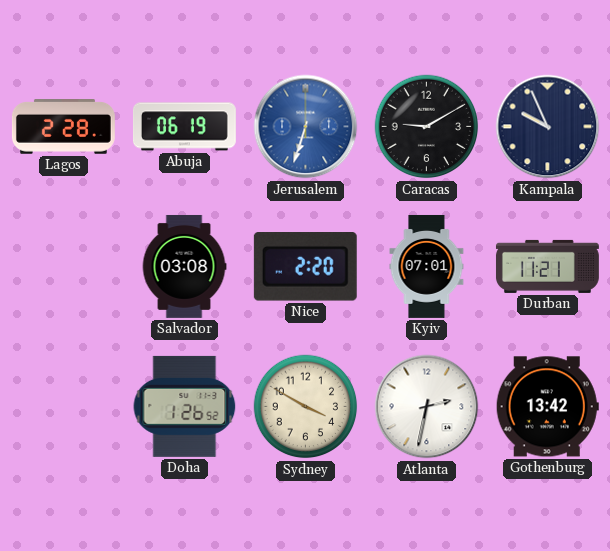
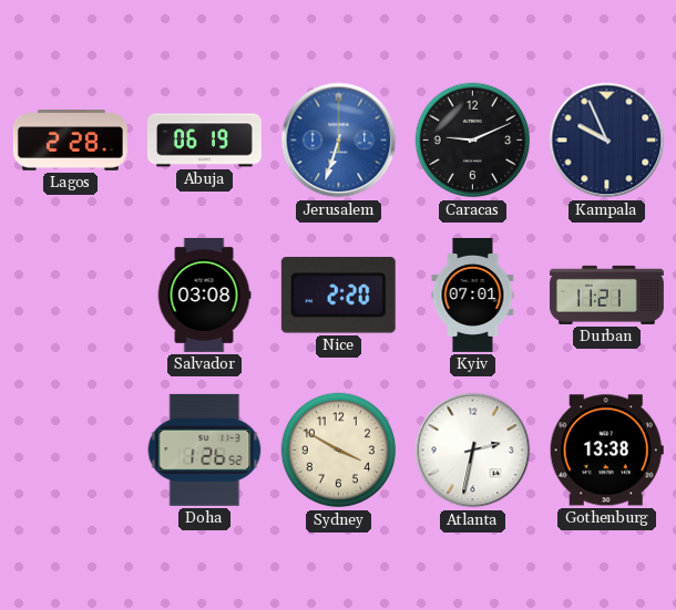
Caracas: 9:10 -> 9:11 (473, 141)
Gothenburg: 13:42 -> 13:38 (606, 451)
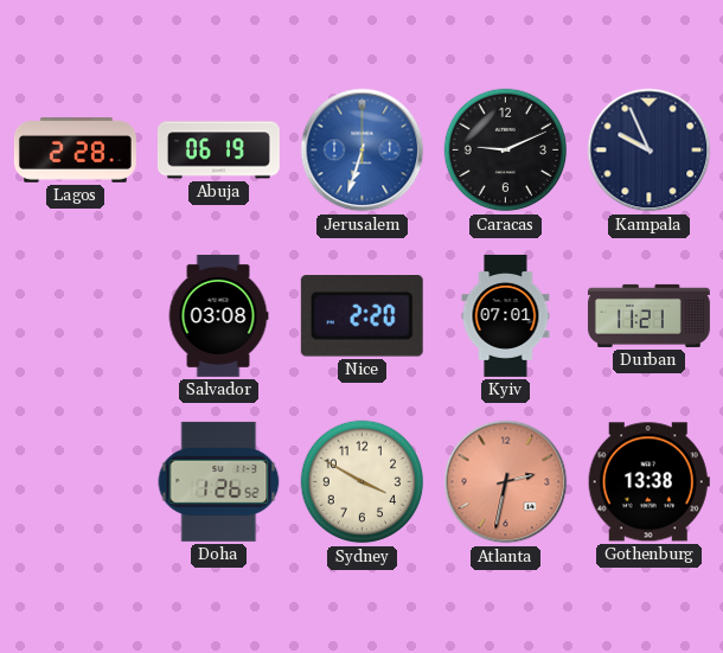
Atlanta dial: white -> salmon (506, 482)
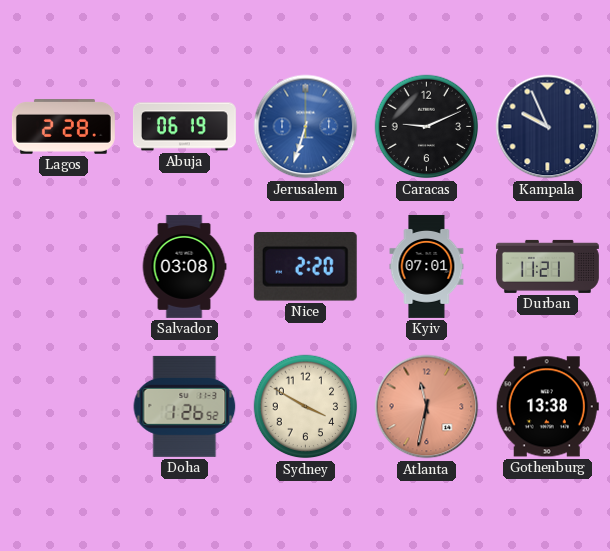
Atlanta: 2:32 -> 11:32 (427, 407)
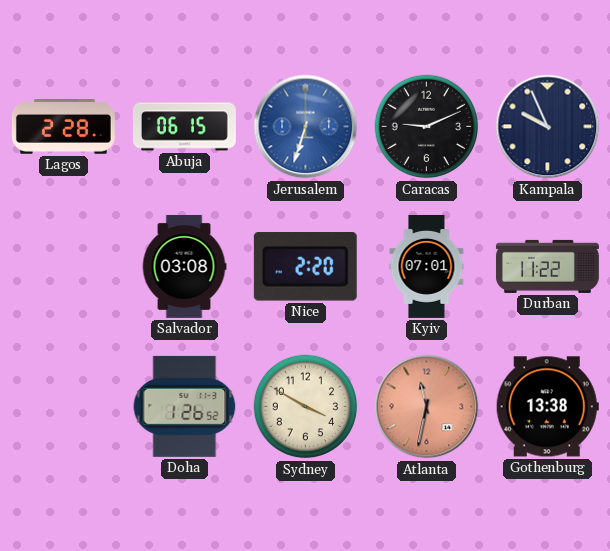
Abuja: 06:19 -> 06:15 (184, 127)
Durban: 11:21 -> 11:22 (547, 266)
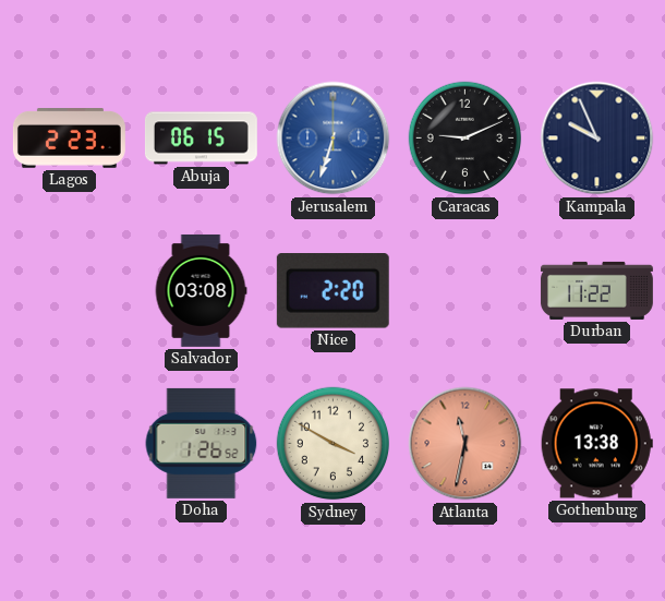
Lagos: 2:28 -> 2:23 (69, 139)
Kyiv: 07:01 -> none (427, 266)
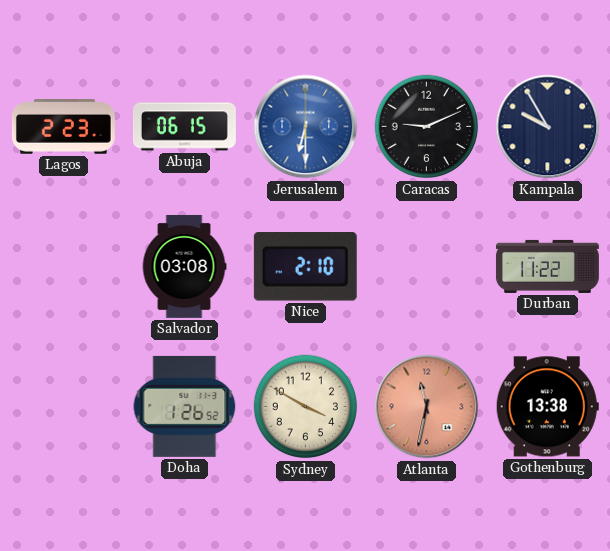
Jerusalem: 6:33 -> 6:30 (306, 127)
Kampala: 9:56 -> 9:55 (548, 127)
Nice: 2:20 -> 2:10 (305, 267)
